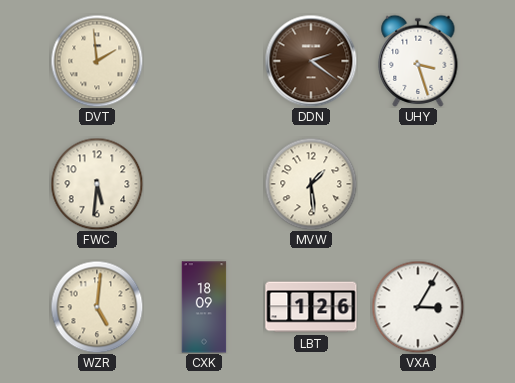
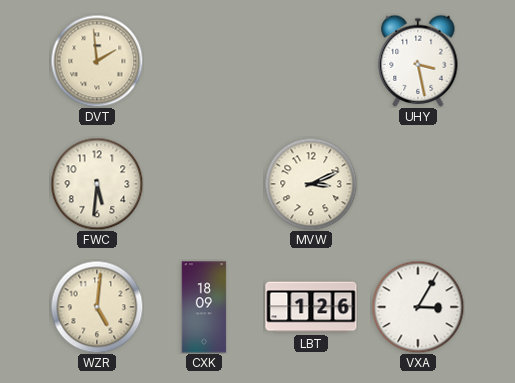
DDN: 2:21 -> none (311, 61)
UHY: 3:27 -> 3:28 (418, 61)
MVW: 1:29 -> 3:11 (311, 184)
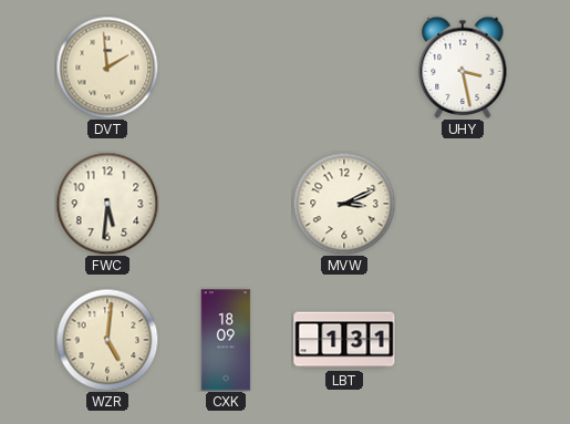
LBT: 1:26 -> 1:31 (344, 340)
VXA: 3:05 -> none (418, 307)
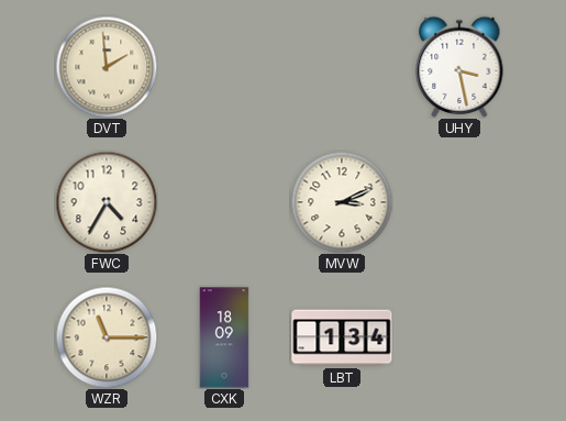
FWC: 5:31 -> 4:35 (107, 202)
WZR: 5:01 -> 11:15 (107, 337)
LBT: 1:31 -> 1:34 (342, 337)
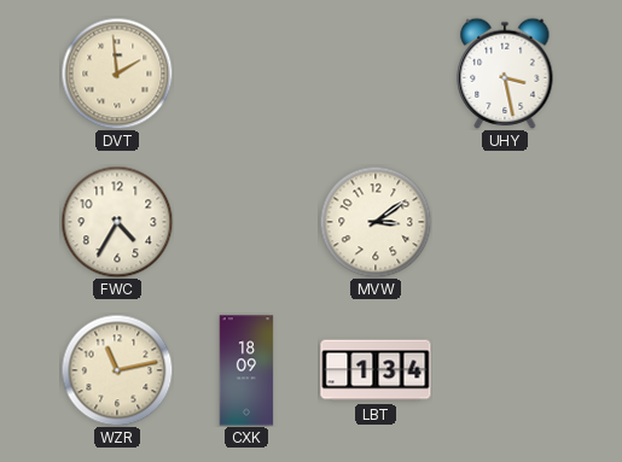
MVW: 3:11 -> 3:09 (376, 222)
WZR: 11:15 -> 11:13 (117, 370)
